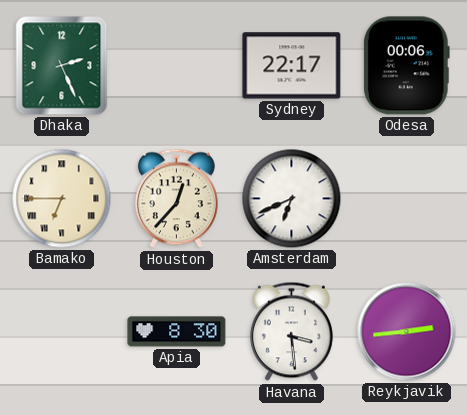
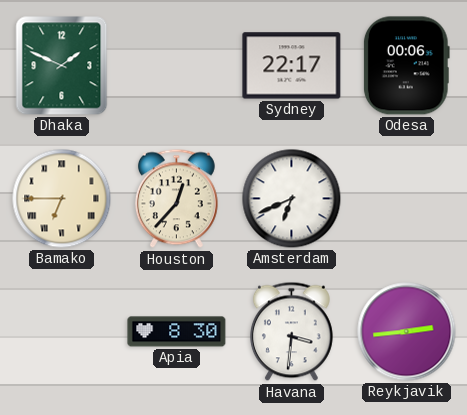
Dhaka: 2:26 -> 1:49 (62, 66)
Havana: 3:29 -> 3:31 (291, 332)
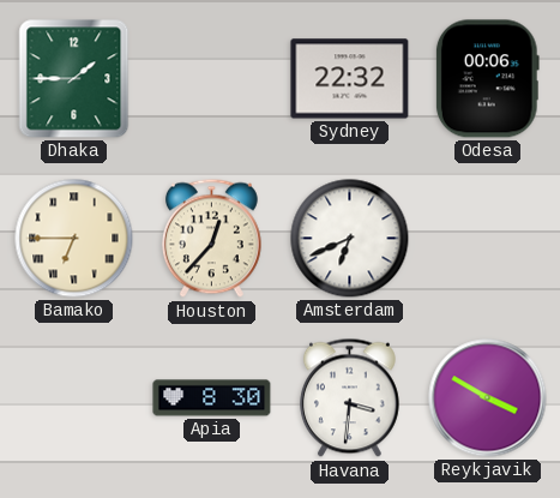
Dhaka: 1:49 -> 1:45 (74, 79)
Sydney: 22:17 -> 22:32 (350, 79)
Reykjavik: 2:44 -> 3:50 (488, 398)
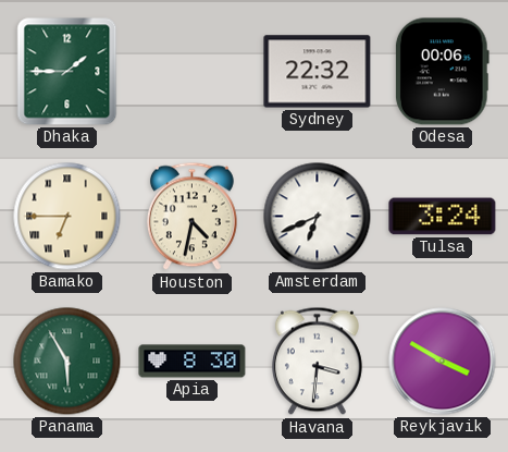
Houston: 12:37 -> 4:32 (191, 217)
Tulsa: none -> 3:24 (443, 217)
Panama: none -> 5:55 (67, 362)
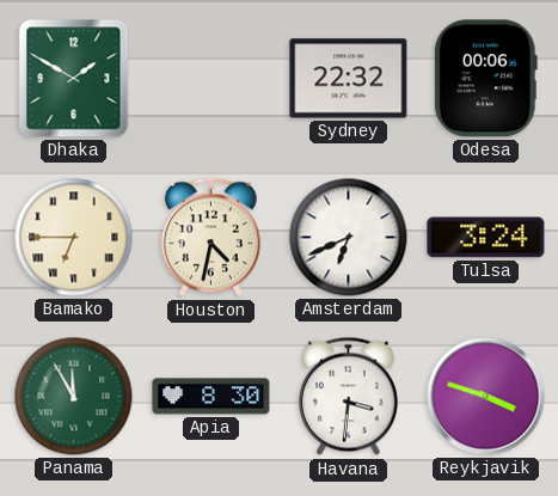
Dhaka: 1:45 -> 1:50 (74, 79)
Panama: 5:55 -> 11:55 (74, 397)
Reykjavik: 3:50 -> 3:48 (486, 397)
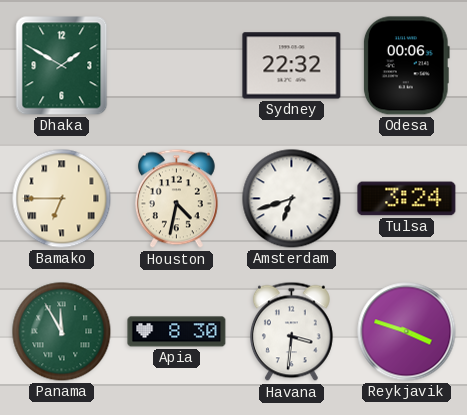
Amsterdam: 6:41 -> 6:42 (292, 199)
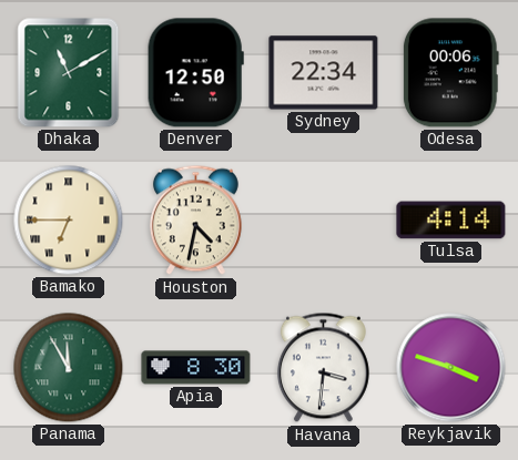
Dhaka: 1:50 -> 11:10 (69, 73)
Denver: none -> 12:50 (195, 73)
Sydney: 22:32 -> 22:34 (324, 73)
Amsterdam: 6:42 -> none (292, 199)
Tulsa: 3:24 -> 4:14 (451, 221)
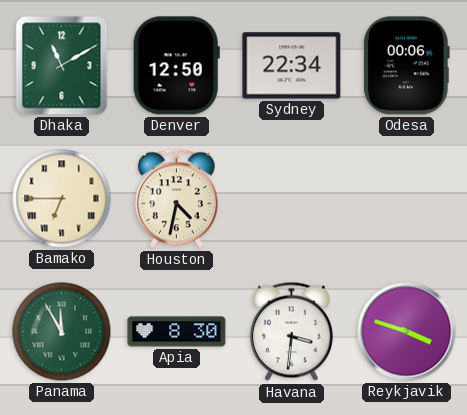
Tulsa: 4:14 -> none (451, 221)
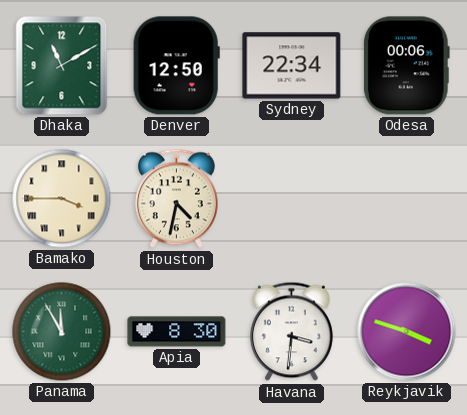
Bamako: 6:45 -> 3:45 (62, 199)
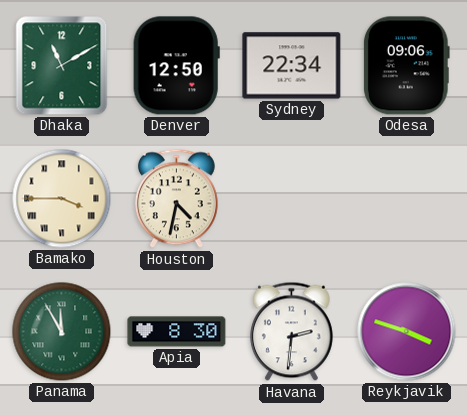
Odesa: 00:06 -> 09:06 (406, 66)
Havana: 3:31 -> 2:31 (291, 332)
